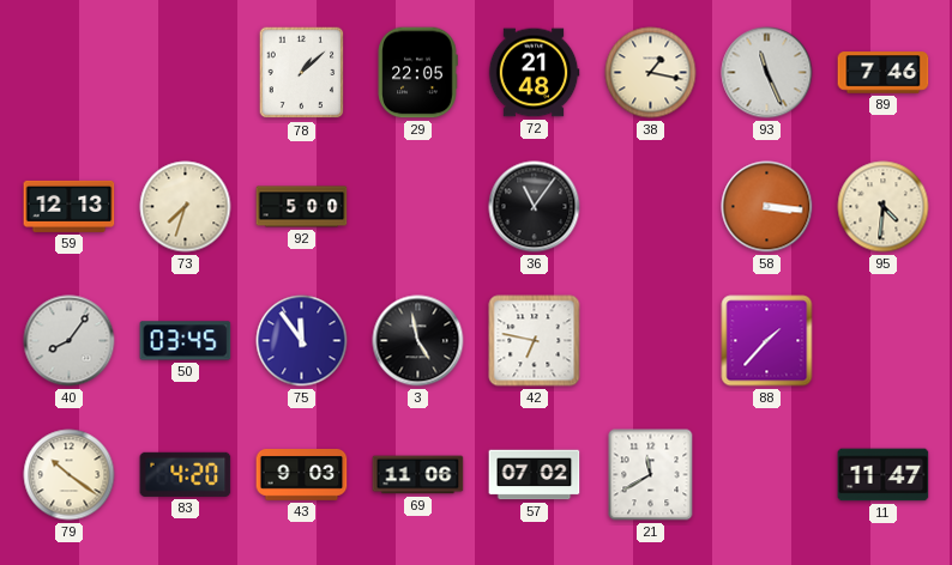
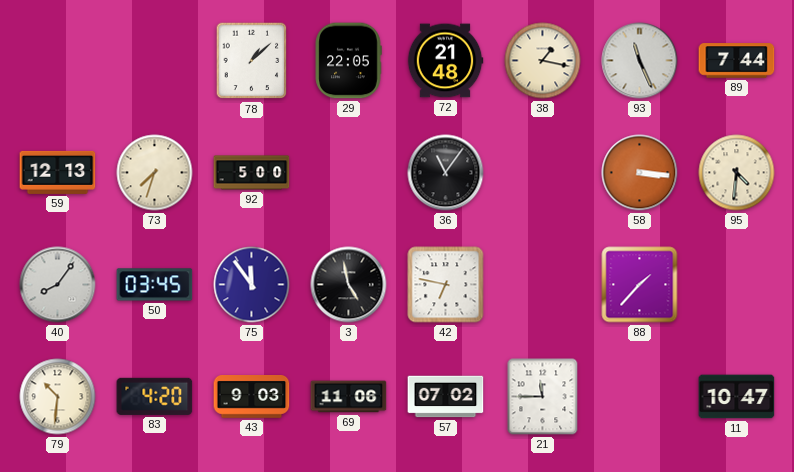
89: 7:46 -> 7:44 (737, 61)
79: 10:21 -> 10:31 (58, 397)
21: 11:40 -> 11:45 (543, 397)
11: 11:47 -> 10:47 (737, 397)
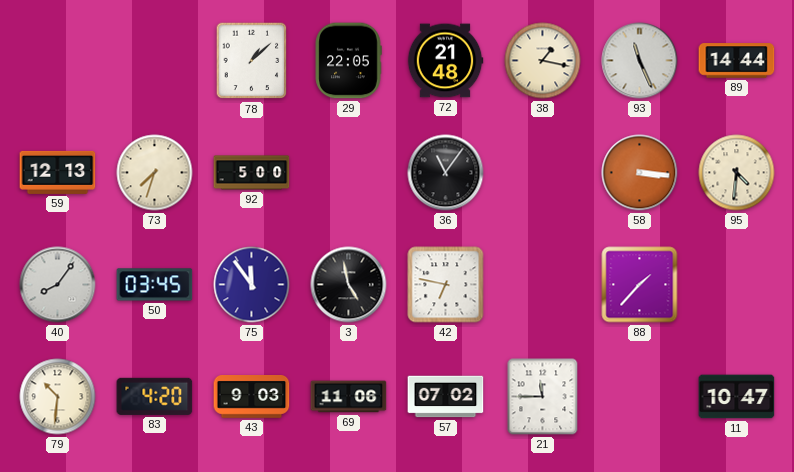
89: 7:44 -> 14:44 (737, 61)
